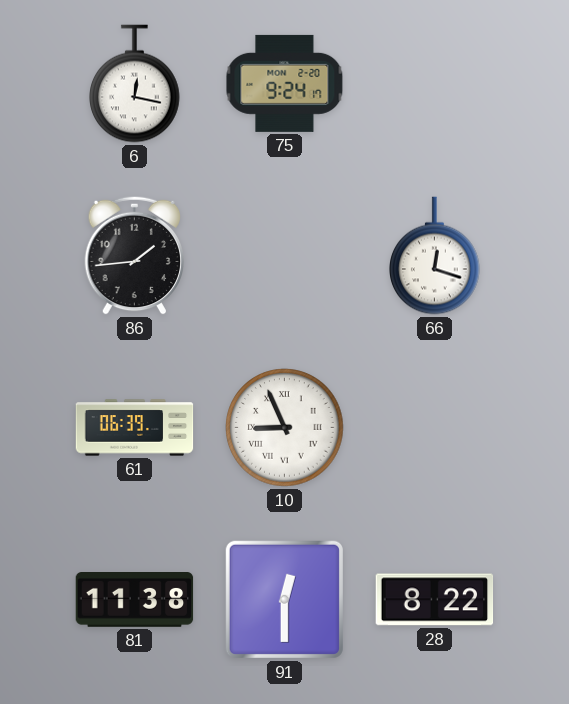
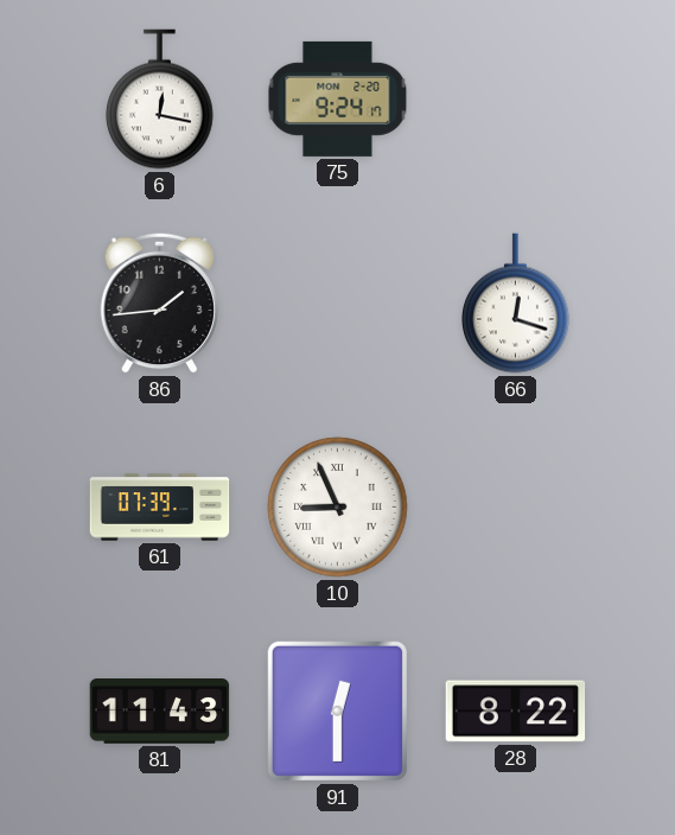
61: 06:39 -> 07:39 (160, 508)
81: 11:38 -> 11:43 (160, 712)
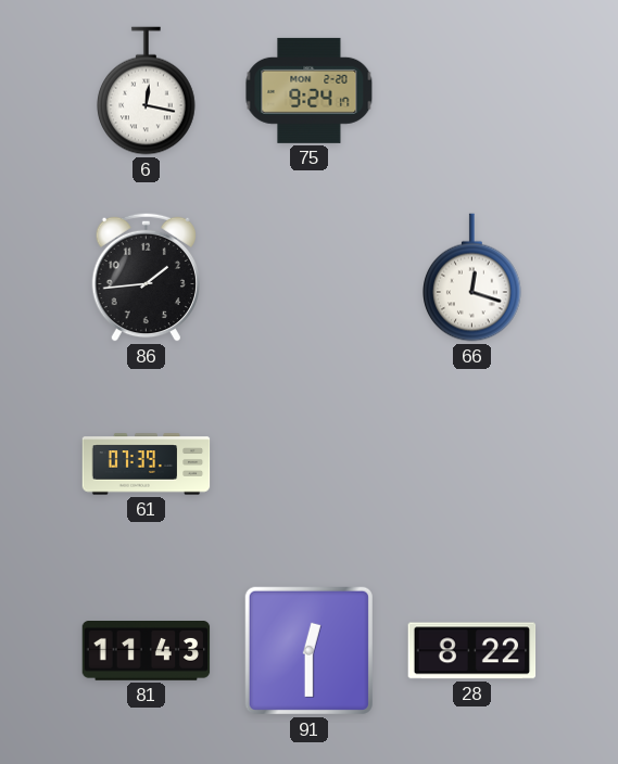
10: 8:56 -> none (338, 508)
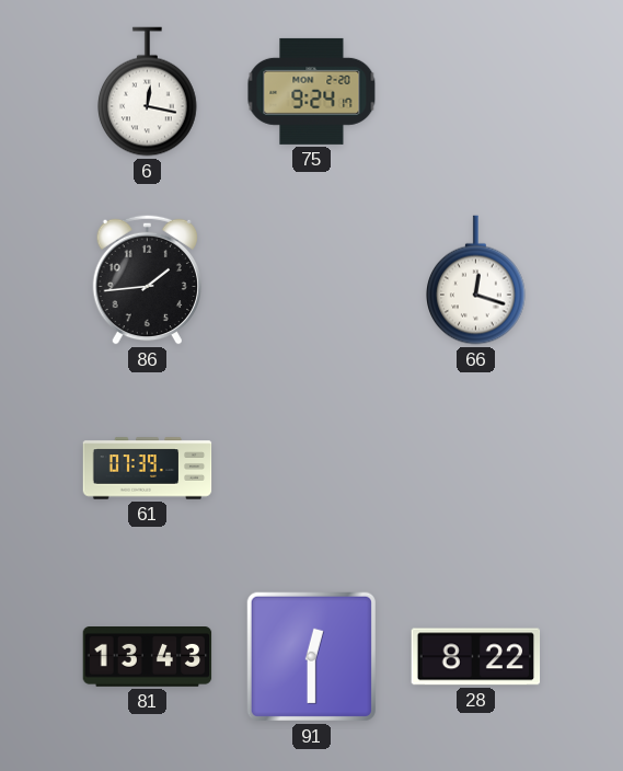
81: 11:43 -> 13:43 (148, 657)
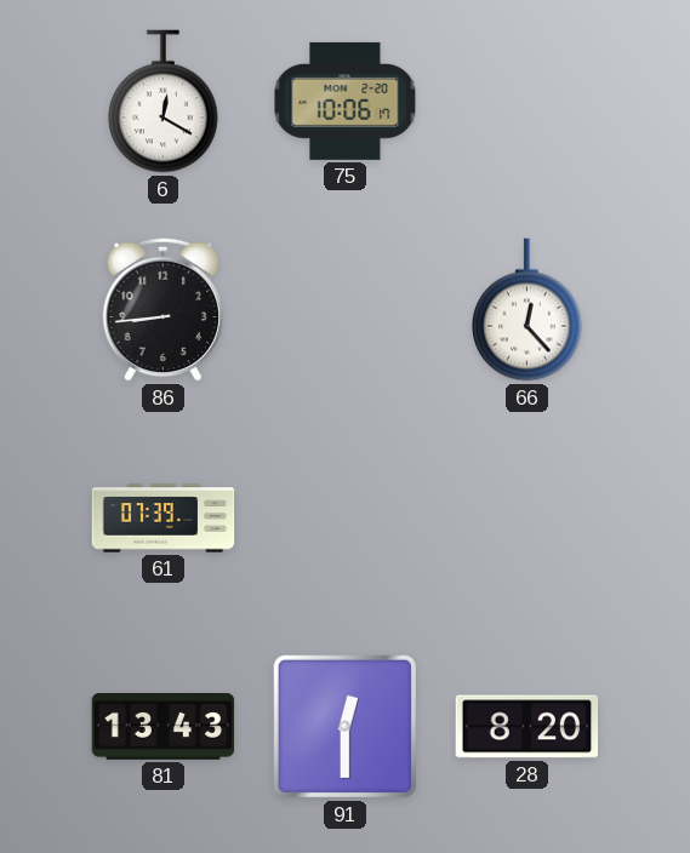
6: 12:17 -> 12:20 (164, 102)
75: 9:24 -> 10:06 (346, 101)
86: 1:44 -> 8:44 (162, 309)
66: 12:18 -> 12:23 (528, 310)
28: 8:22 -> 8:20 (528, 727)
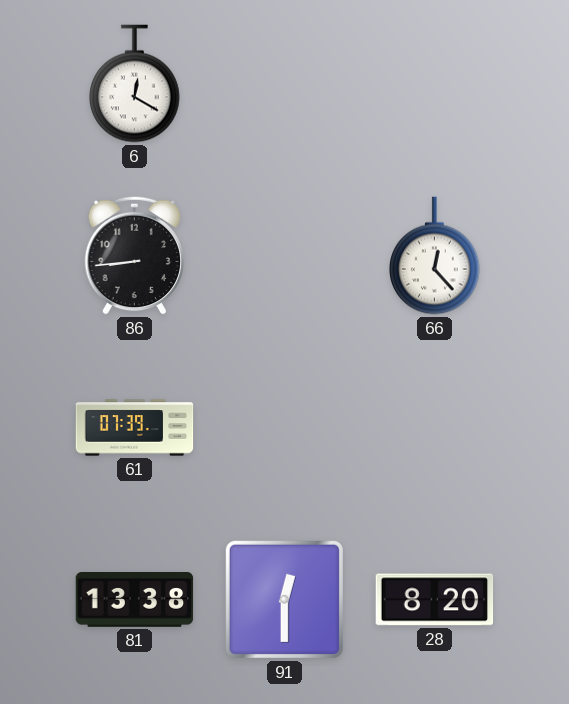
75: 10:06 -> none (346, 101)
81: 13:43 -> 13:38 (135, 600)
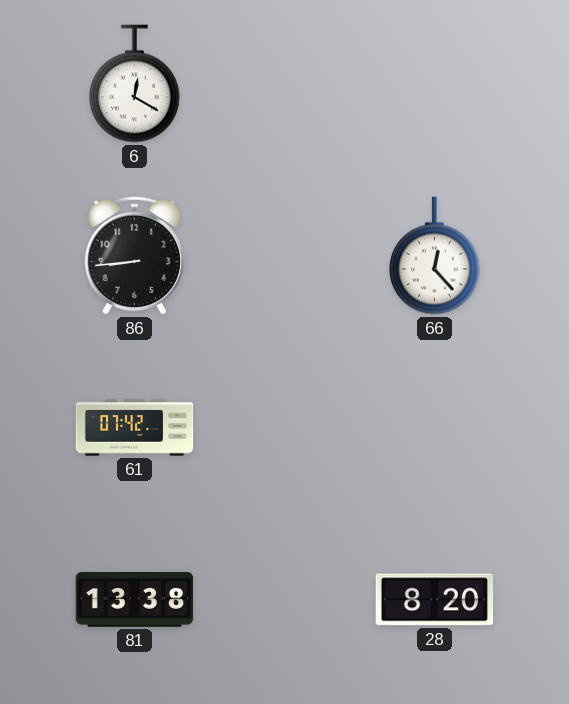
61: 07:39 -> 07:42 (135, 428)
91: 12:30 -> none (284, 599)
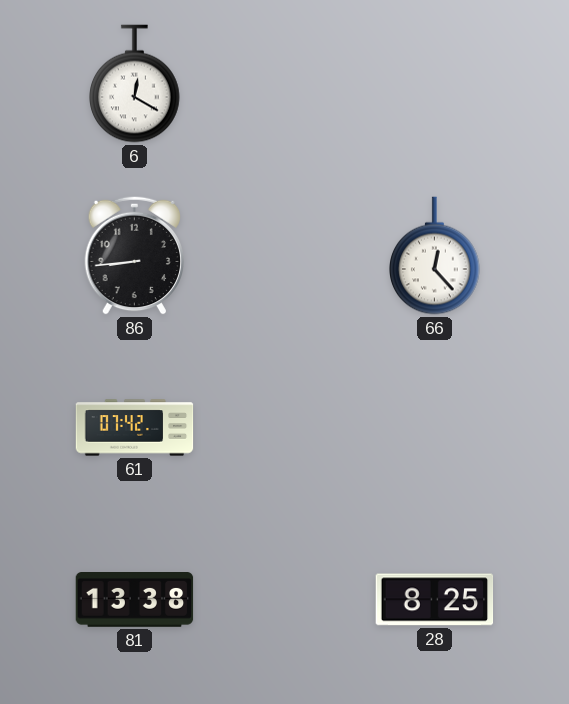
28: 8:20 -> 8:25 (435, 600)
